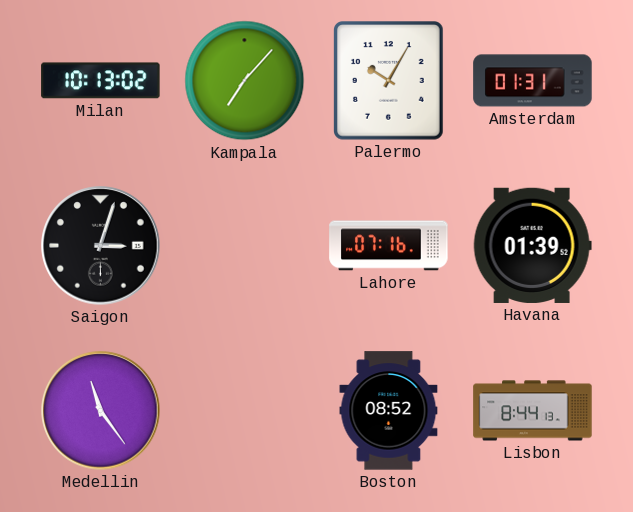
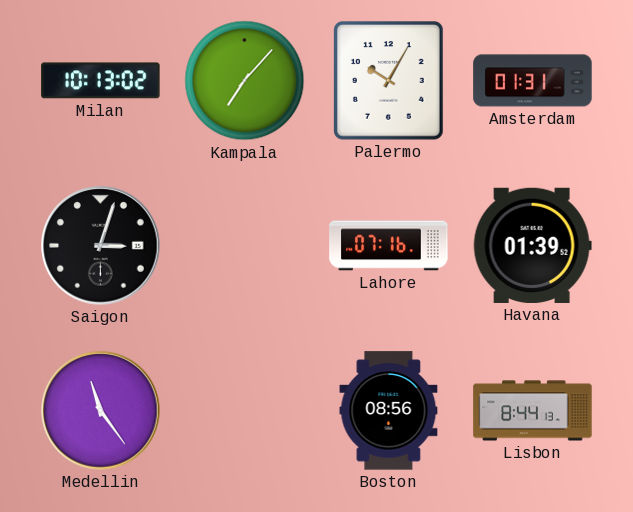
Boston: 08:52 -> 08:56 (389, 411)
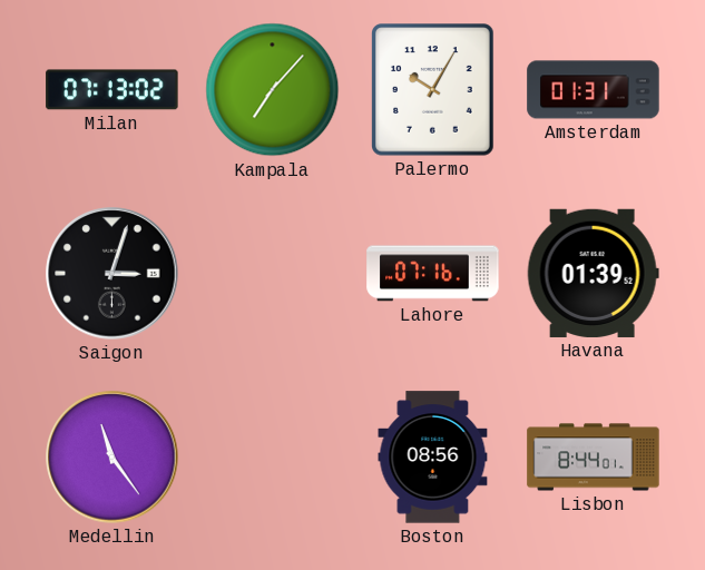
Milan: 10:13 -> 07:13 (112, 90)
Lisbon: 8:44:13 -> 8:44:01 (594, 458)
